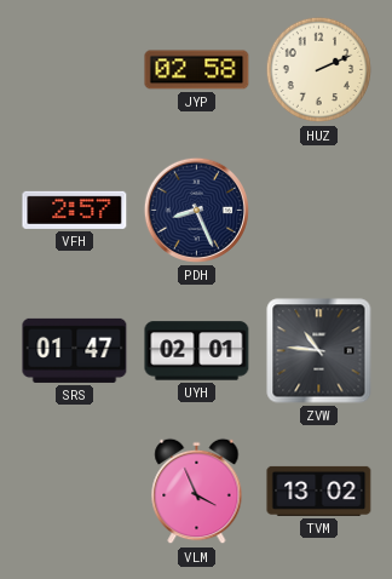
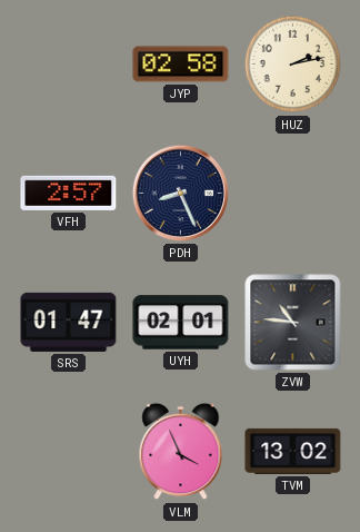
HUZ: 2:11 -> 2:13 (293, 65)
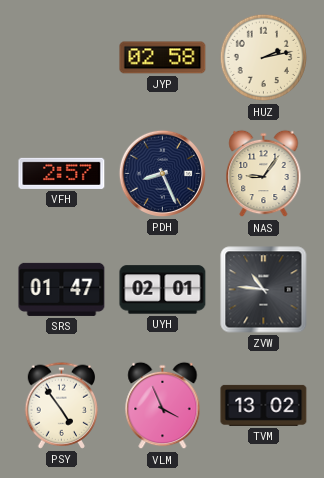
NAS: none -> 9:06 (264, 174)
PSY: none -> 4:54 (62, 405)
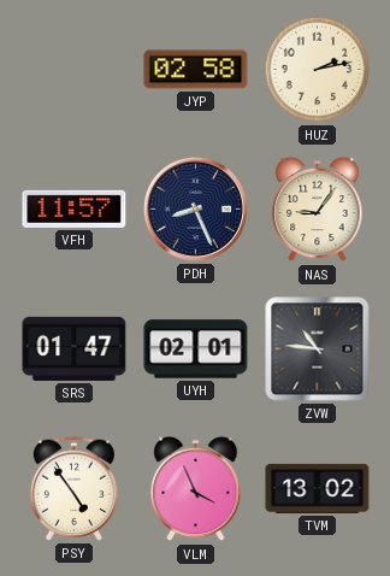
VFH: 2:57 -> 11:57 (75, 208)
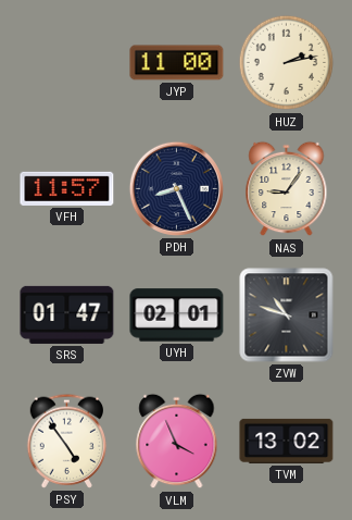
JYP: 02:58 -> 11:00 (177, 63)
ZVW: 10:46 -> 10:48 (287, 315)
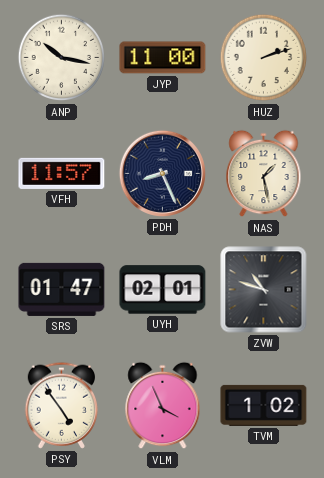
ANP: none -> 10:17 (62, 58)
HUZ: 2:13 -> 2:12 (264, 58)
NAS: 9:06 -> 1:28 (264, 174)
TVM: 13:02 -> 1:02 (264, 405)
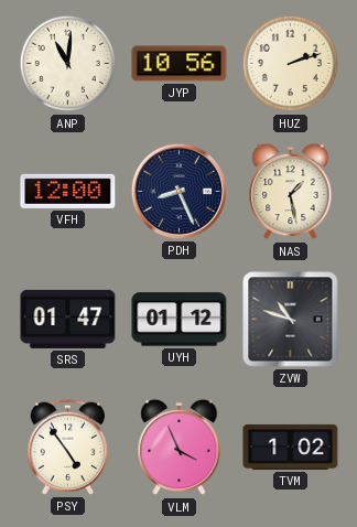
ANP: 10:17 -> 11:01 (68, 64)
JYP: 11:00 -> 10:56 (180, 64)
VFH: 11:57 -> 12:00 (68, 191)
UYH: 02:01 -> 01:12 (180, 320)
